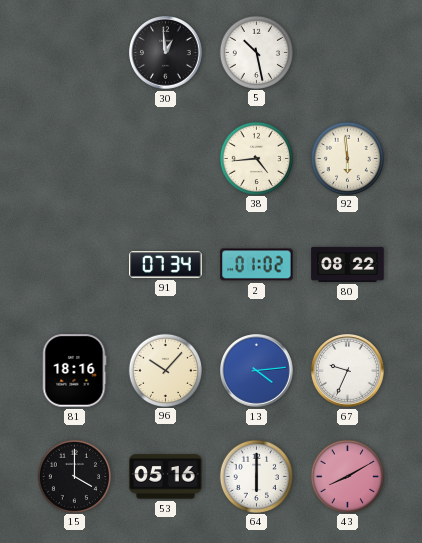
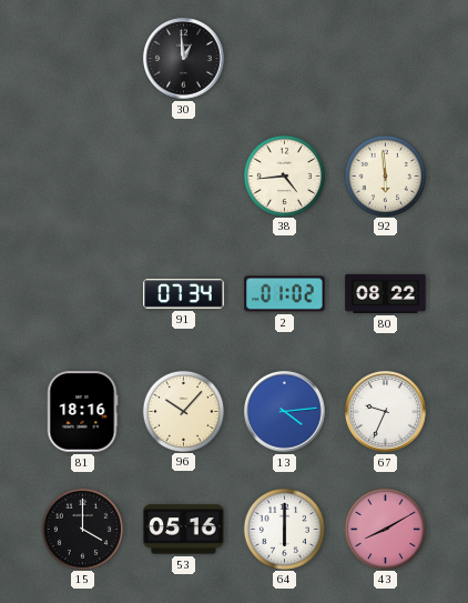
5: 10:28 -> none (256, 52)
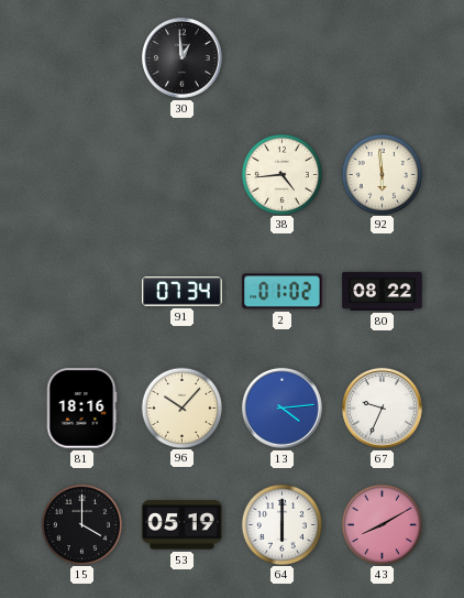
53: 05:16 -> 05:19 (183, 525)
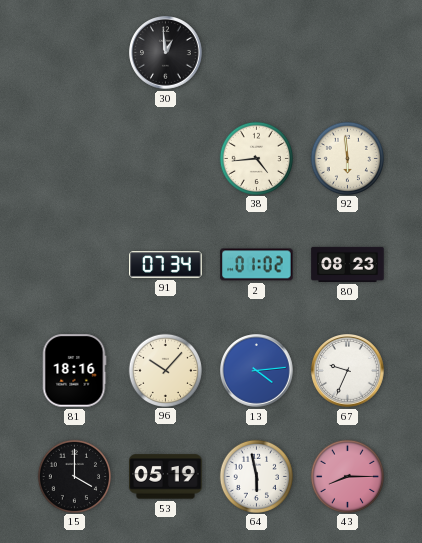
80: 08:22 -> 08:23 (348, 264)
64: 6:00 -> 5:58 (256, 476)
43: 8:10 -> 8:15 (347, 476)
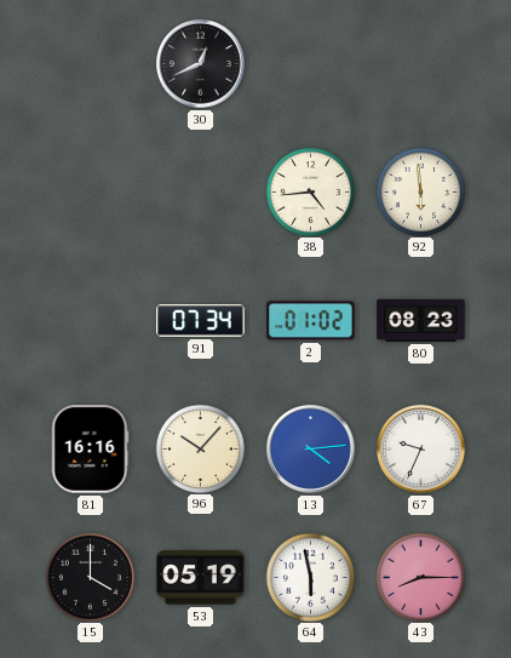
30: 12:59 -> 12:41 (201, 64)
81: 18:16 -> 16:16 (90, 450)
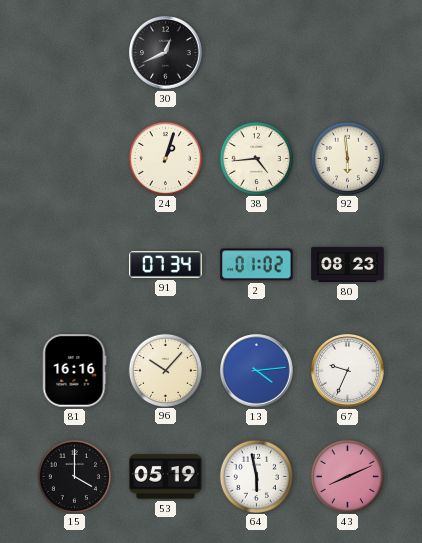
24: none -> 1:03 (165, 158)
43: 8:15 -> 8:11 (347, 476)
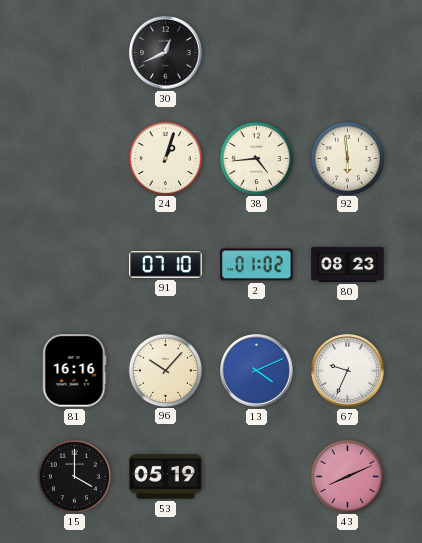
91: 07:34 -> 07:10 (166, 265)
13: 4:14 -> 4:11 (257, 371)
64: 5:58 -> none (256, 476)
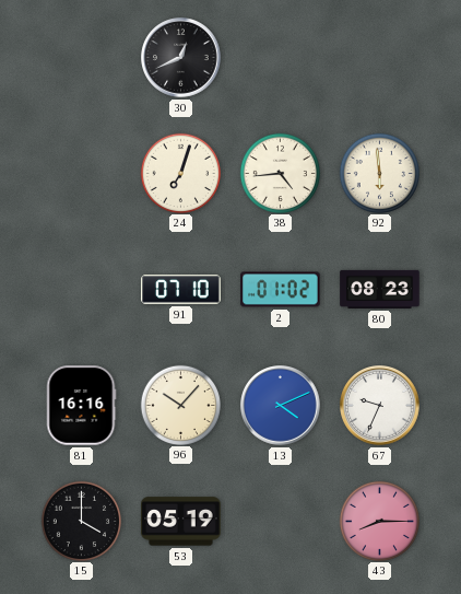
24: 1:03 -> 7:03 (180, 173)
43: 8:11 -> 8:15 (379, 521)
